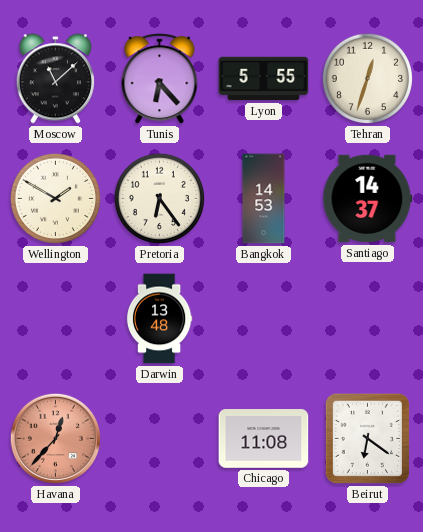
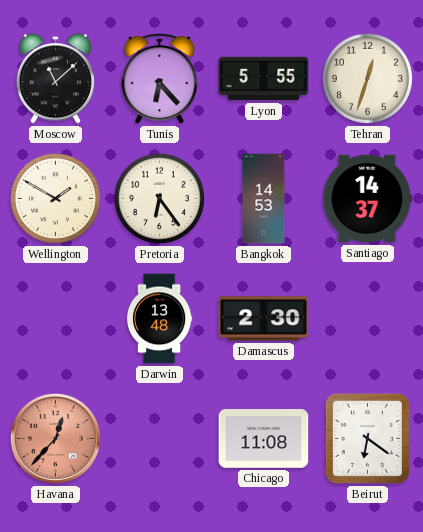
Damascus: none -> 2:30 (264, 319)
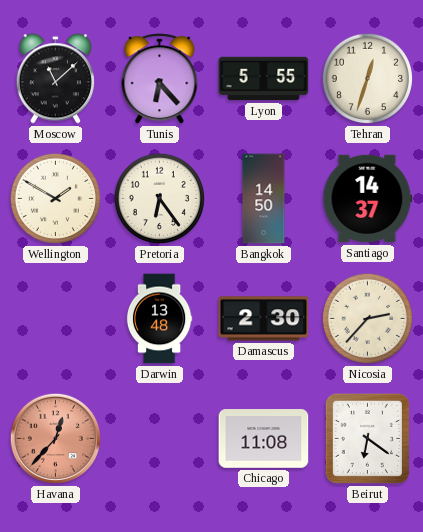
Bangkok: 14:53 -> 14:50 (264, 199)
Nicosia: none -> 2:37 (367, 318)
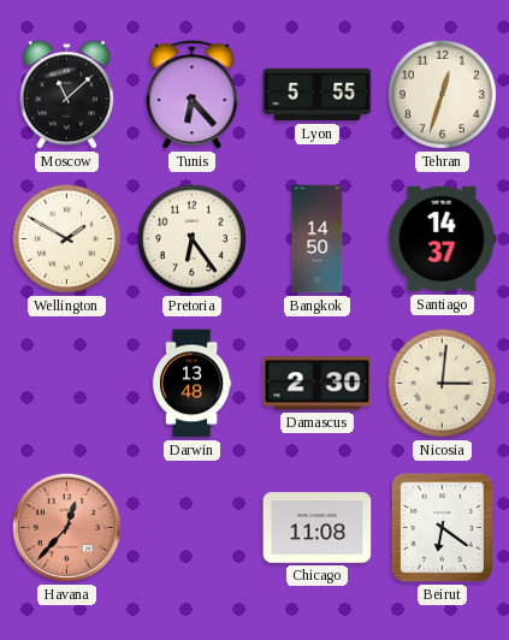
Nicosia: 2:37 -> 3:01 (442, 383)
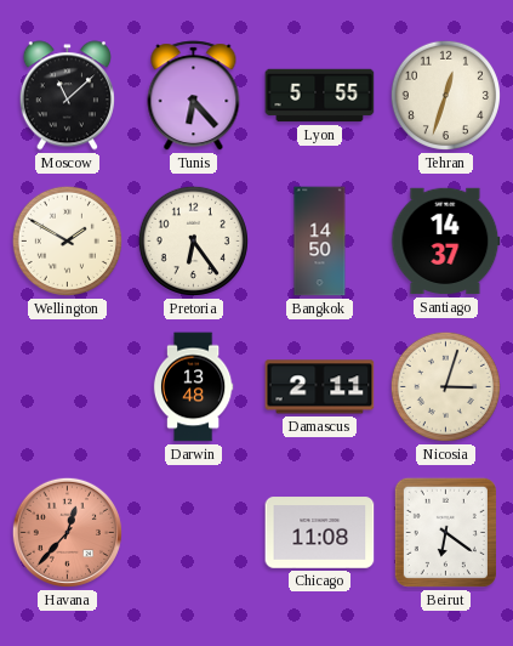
Damascus: 2:30 -> 2:11 (320, 387)
Nicosia: 3:01 -> 3:03 (445, 386)
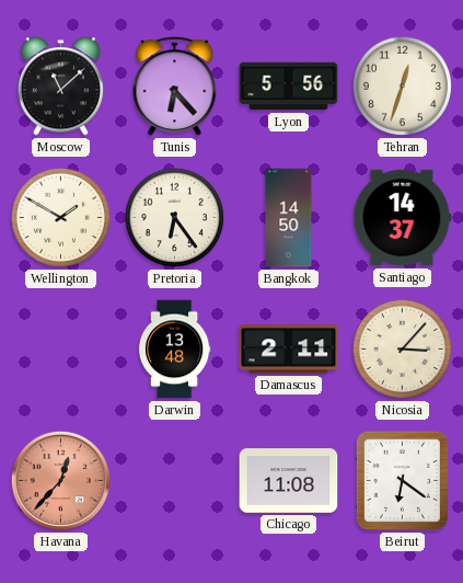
Lyon: 5:55 -> 5:56 (289, 87)
Nicosia: 3:03 -> 3:07 (402, 348)
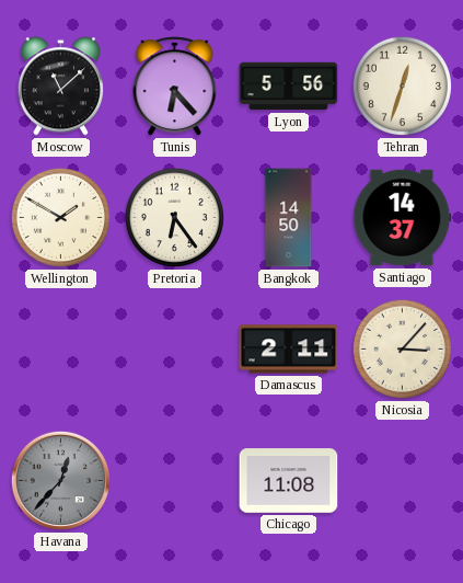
Darwin: 13:48 -> none (174, 350)
Havana dial: salmon -> grey (60, 480)
Beirut: 6:21 -> none (402, 480)
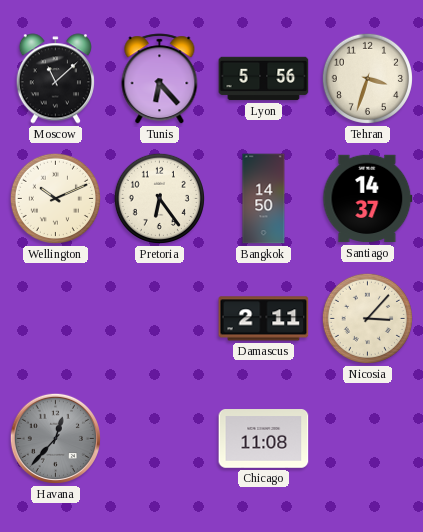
Tehran: 12:33 -> 3:33 (367, 78)
Wellington: 1:50 -> 10:11 (55, 198)
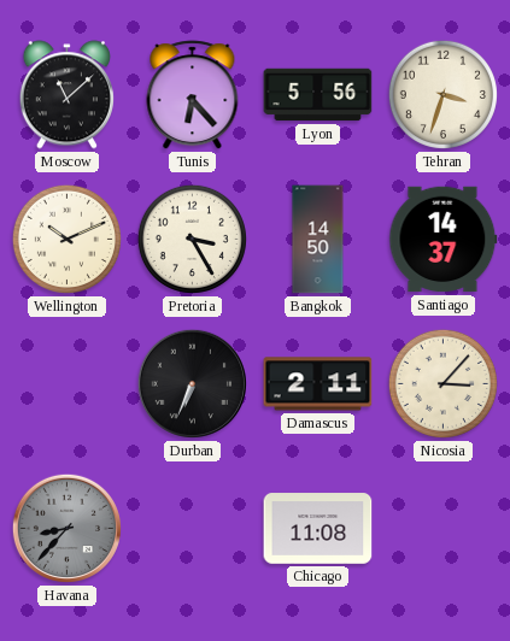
Pretoria: 6:24 -> 3:25 (192, 239)
Durban: none -> 6:34 (192, 383)
Havana: 12:37 -> 8:37 (66, 528)
